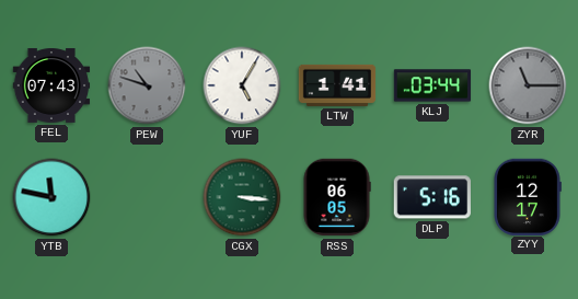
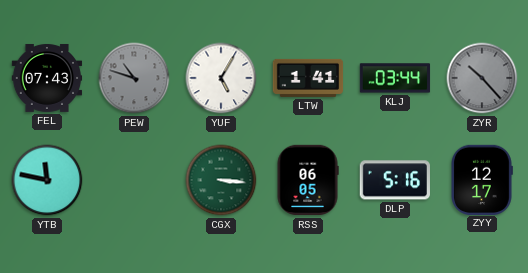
ZYR: 11:15 -> 10:23 (482, 78)
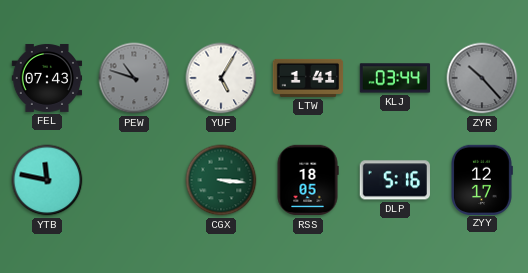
RSS: 06:05 -> 18:05 (308, 180)
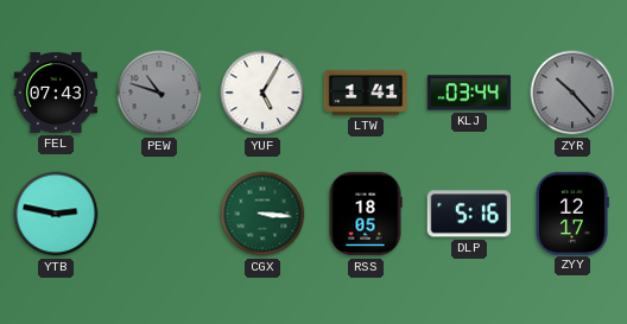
YTB: 11:47 -> 2:47 (56, 214)
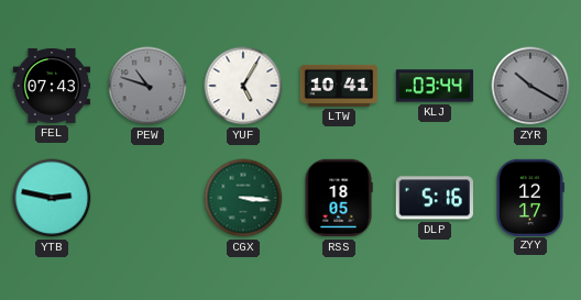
LTW: 1:41 -> 10:41 (339, 86)
ZYR: 10:23 -> 10:20 (530, 86)
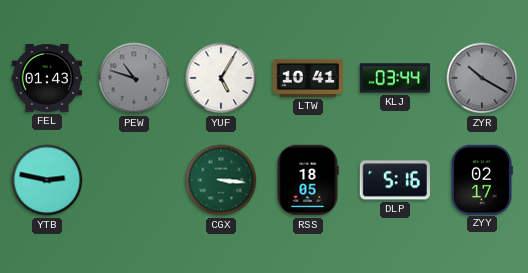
FEL: 07:43 -> 01:43 (47, 78)
ZYY: 12:17 -> 02:17 (482, 179)
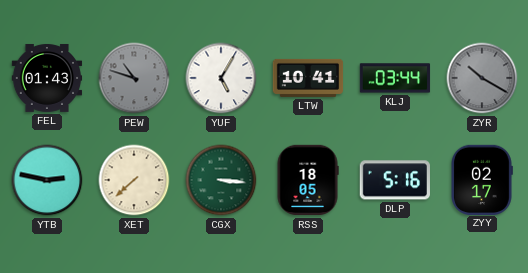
XET: none -> 7:38 (134, 180)
